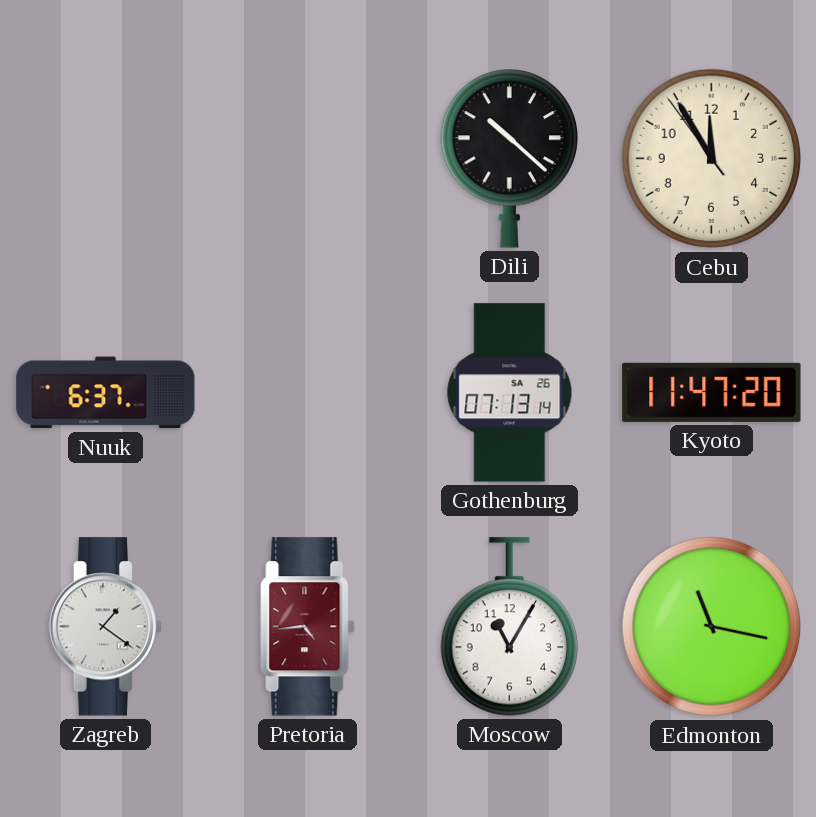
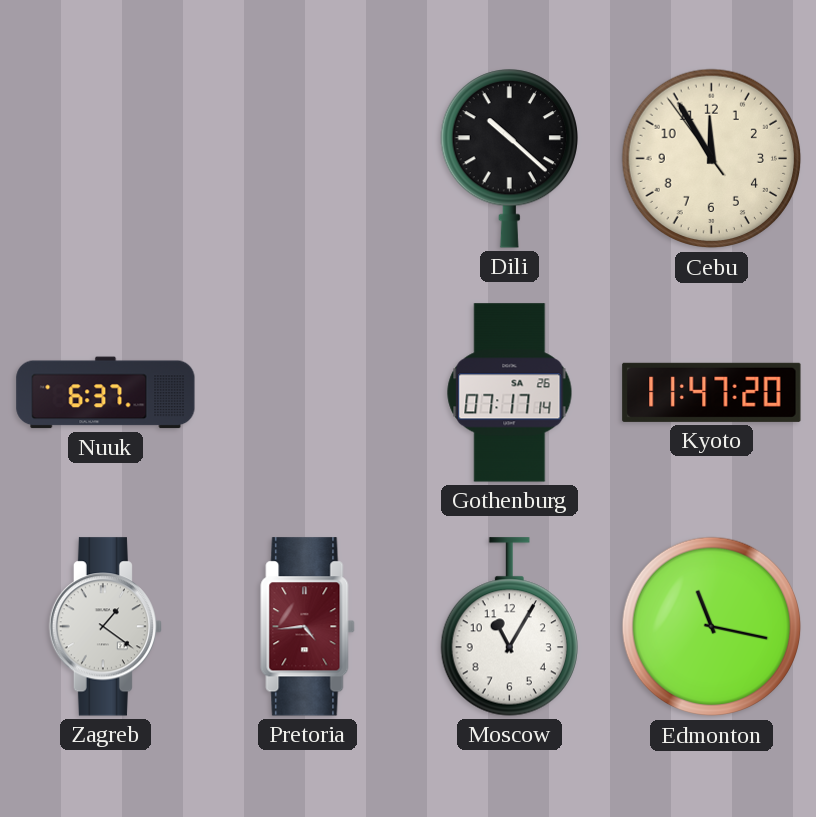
Gothenburg: 07:13 -> 07:17 (510, 393)
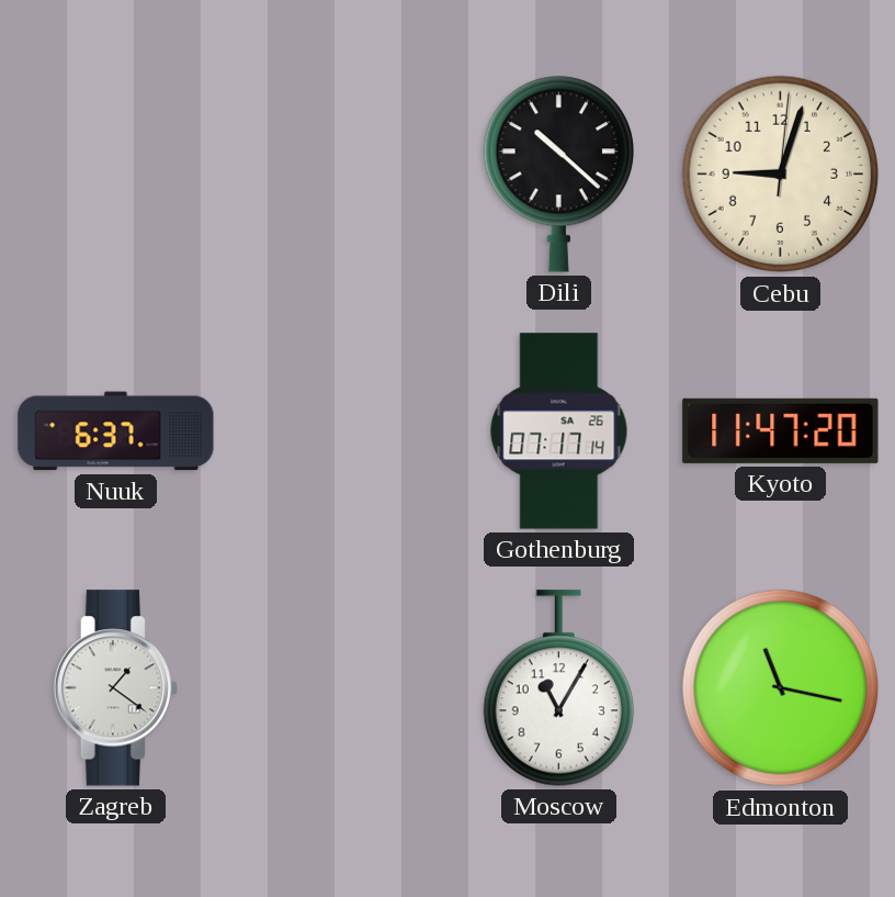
Cebu: 11:54 -> 9:03 (781, 175)
Pretoria: 4:44 -> none (308, 627)
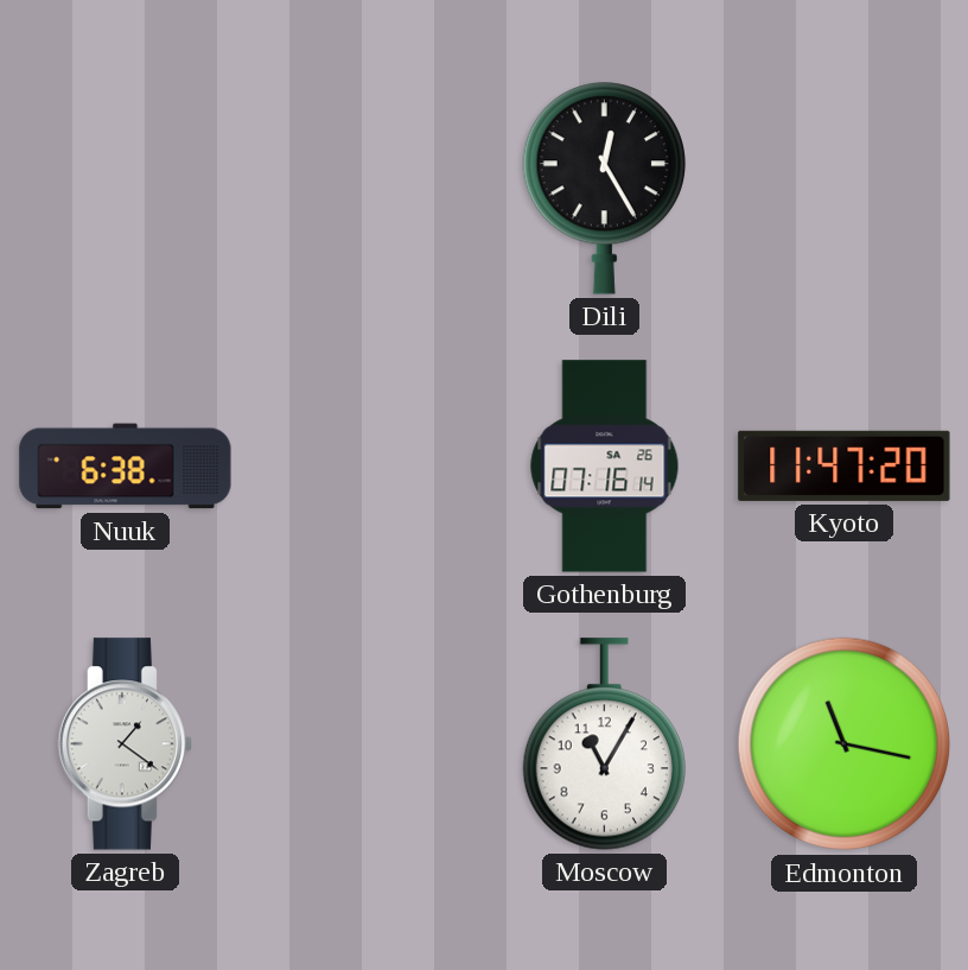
Dili: 10:22 -> 12:25 (604, 189)
Cebu: 9:03 -> none (781, 175)
Nuuk: 6:37 -> 6:38 (126, 467)
Gothenburg: 07:17 -> 07:16 (605, 467)
